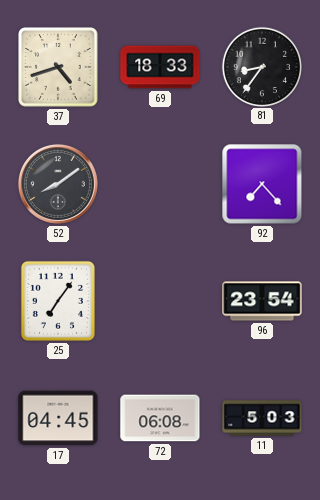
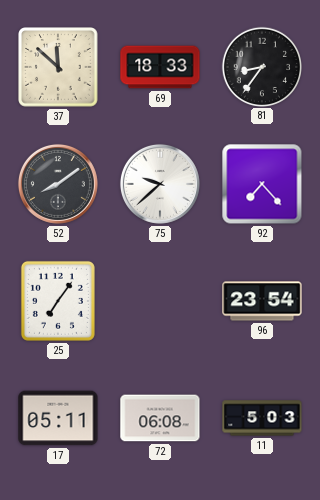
37: 4:42 -> 11:52 (58, 67)
75: none -> 9:38 (160, 184)
17: 04:45 -> 05:11 (58, 418)
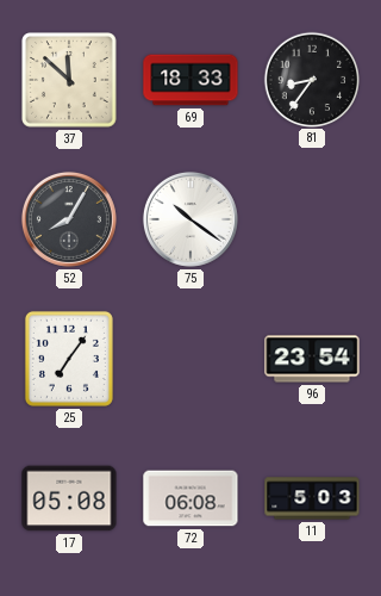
52: 8:09 -> 8:05 (69, 219)
75: 9:38 -> 10:21 (190, 219)
92: 7:23 -> none (262, 184)
17: 05:11 -> 05:08 (69, 498)
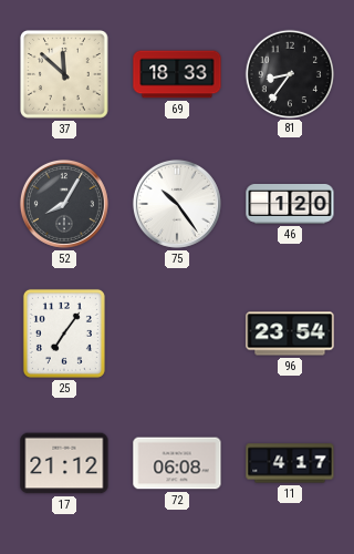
75: 10:21 -> 10:24 (177, 204)
46: none -> 1:20 (290, 205)
17: 05:08 -> 21:12 (64, 463)
11: 5:03 -> 4:17 (290, 463)
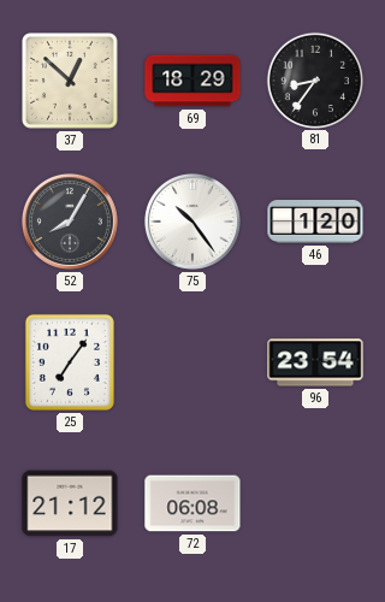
37: 11:52 -> 12:52 (70, 81)
69: 18:33 -> 18:29 (192, 81)
11: 4:17 -> none (290, 463)
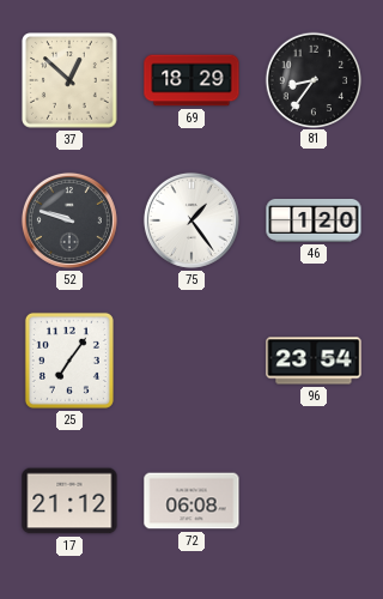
52: 8:05 -> 9:48 (69, 220)
75: 10:24 -> 1:24 (191, 220)
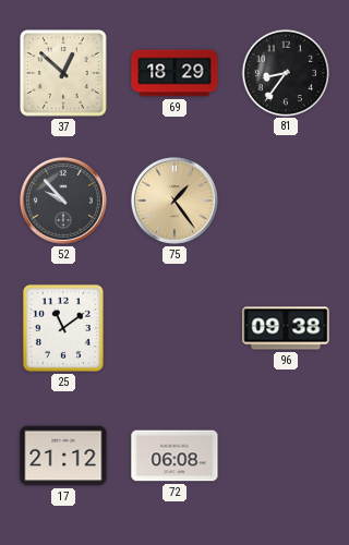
52: 9:48 -> 9:53 (63, 201)
75 dial: white -> champagne (174, 201)
46: 1:20 -> none (314, 222)
25: 7:06 -> 11:09 (63, 328)
96: 23:54 -> 09:38 (286, 328)
